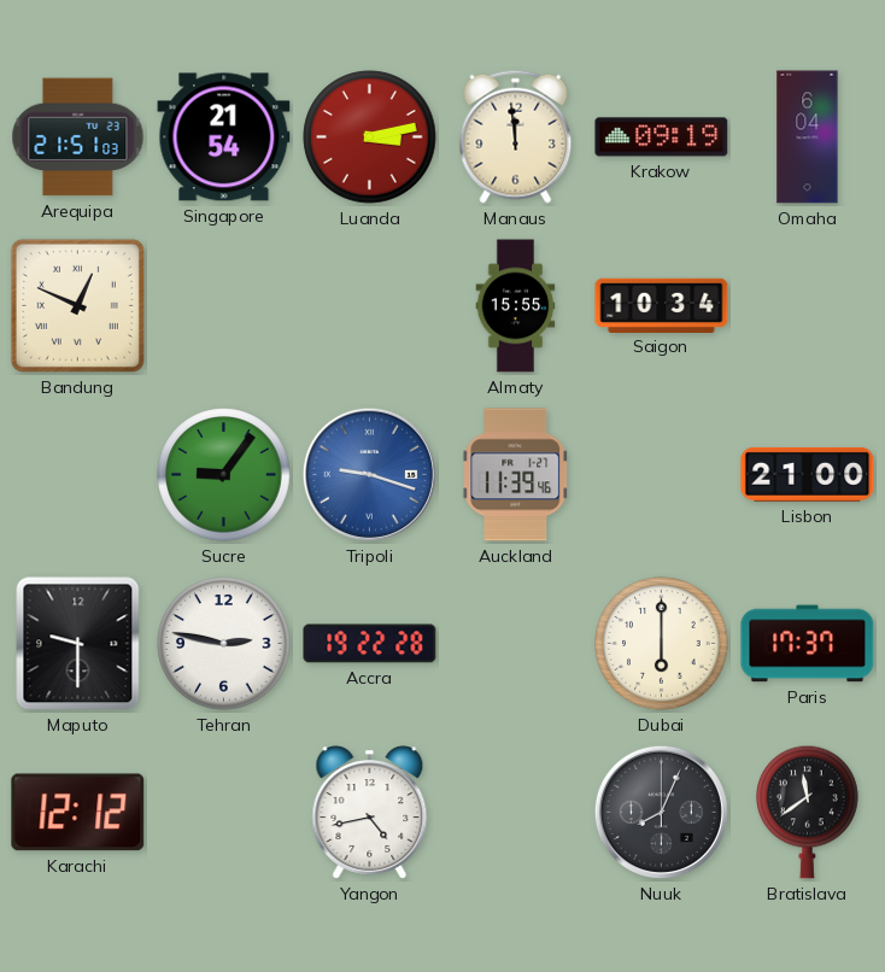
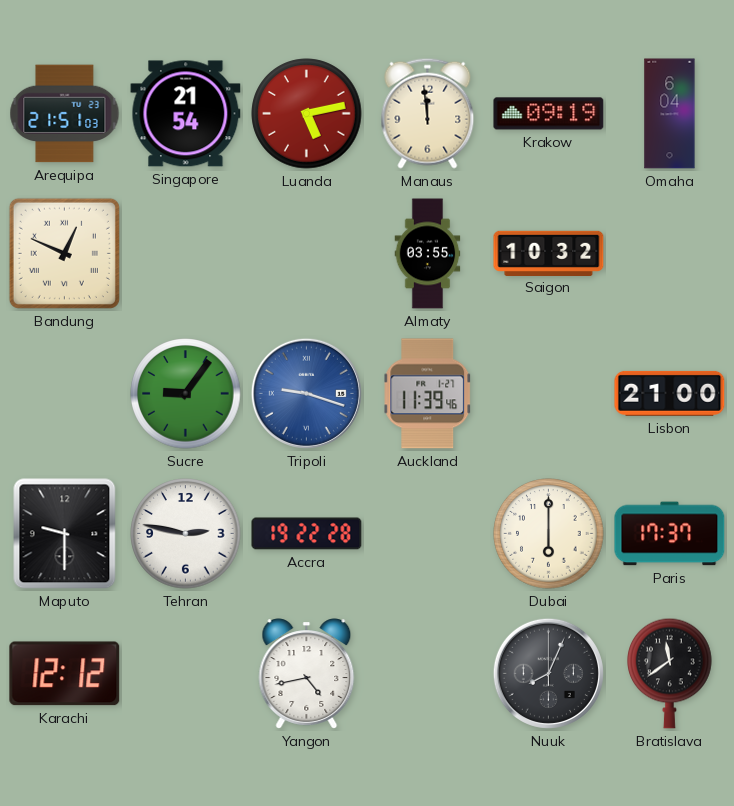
Luanda: 3:13 -> 5:13 (307, 114)
Almaty: 15:55 -> 03:55 (428, 254)
Saigon: 10:34 -> 10:32 (549, 253)
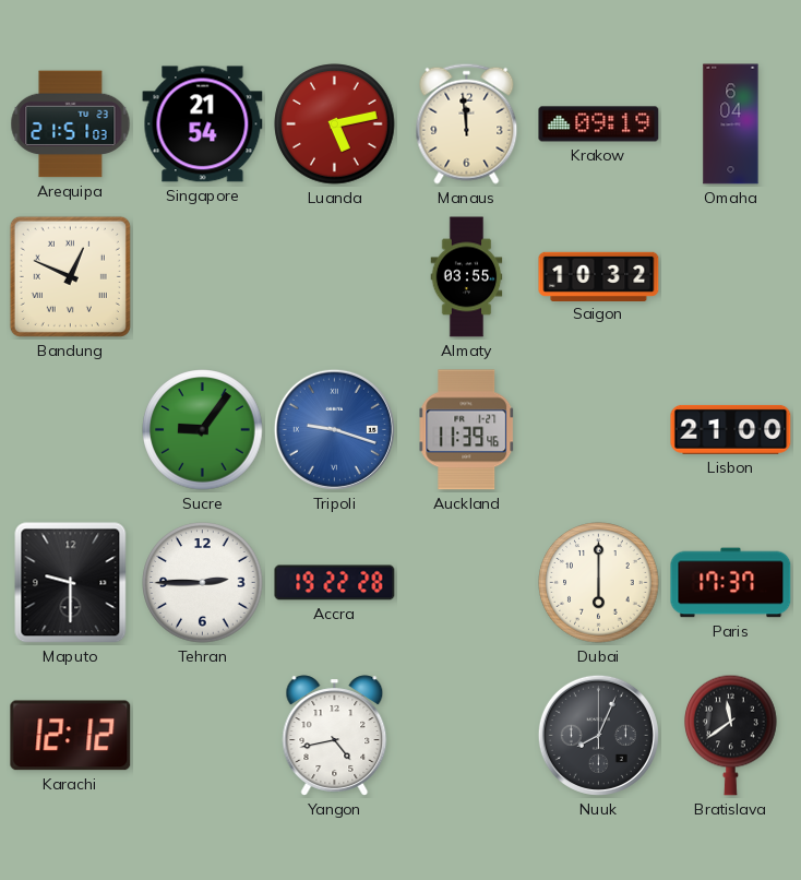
Tehran: 2:47 -> 2:45 (203, 583)
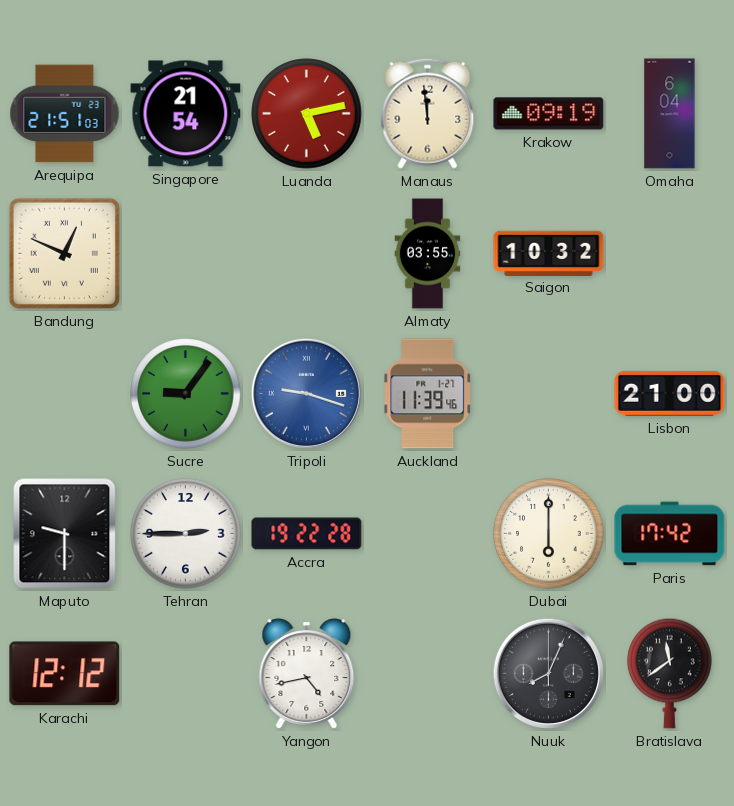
Paris: 17:37 -> 17:42 (670, 534)
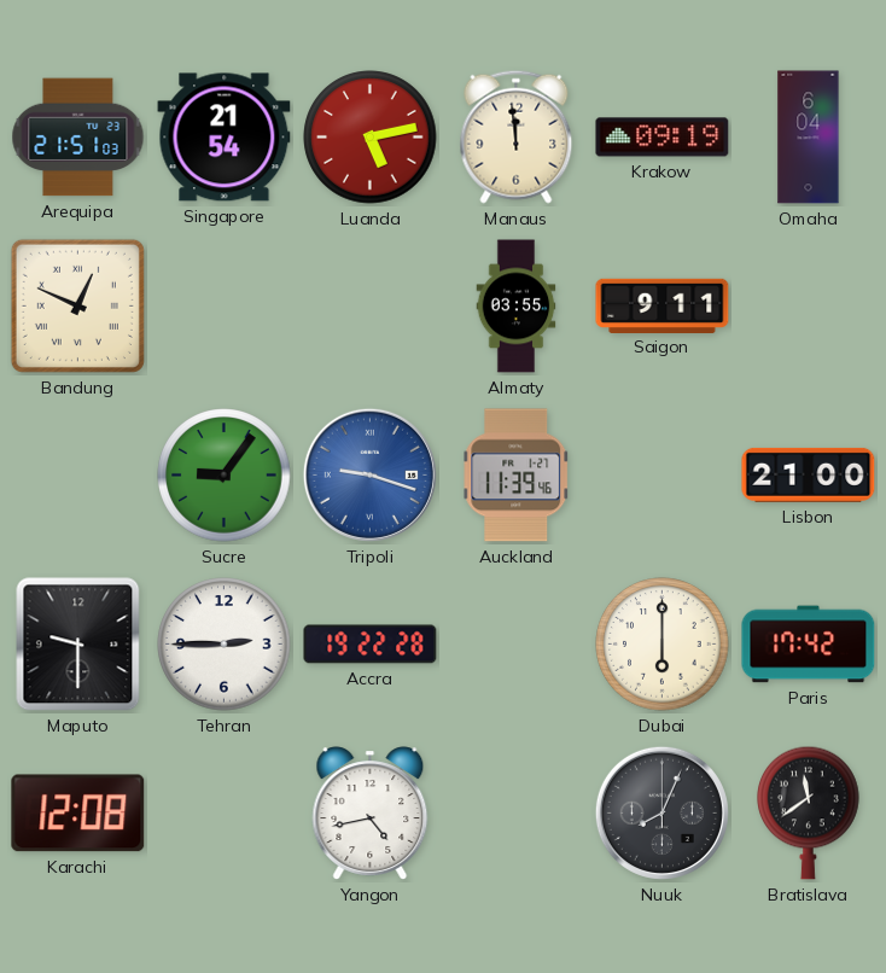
Saigon: 10:32 -> 9:11 (663, 305)
Karachi: 12:12 -> 12:08 (78, 814)
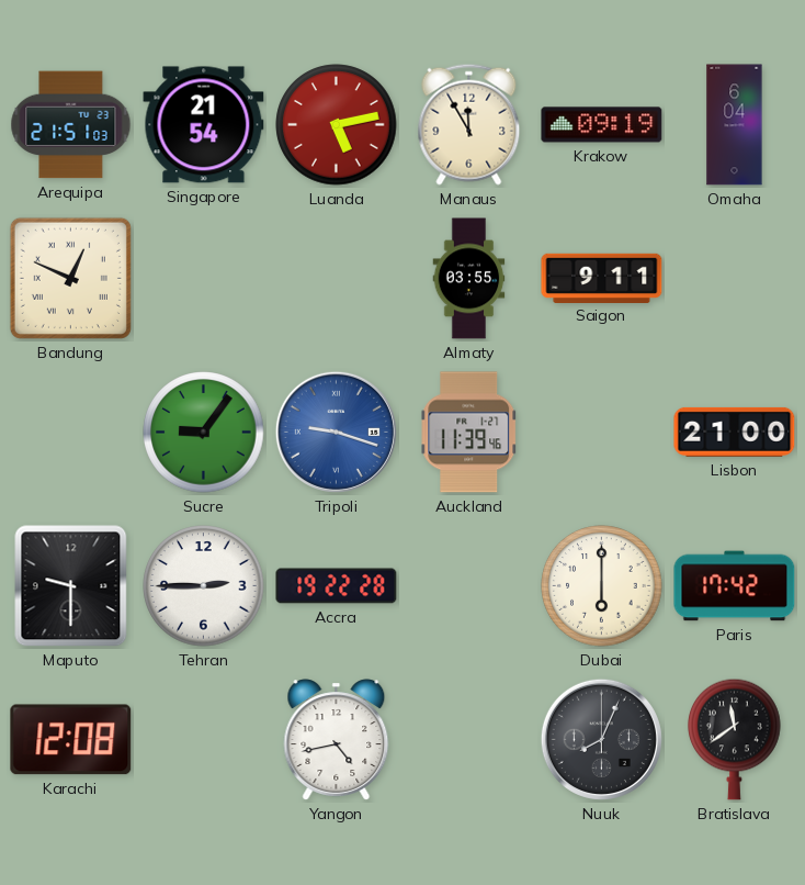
Manaus: 11:59 -> 11:55 (469, 124)
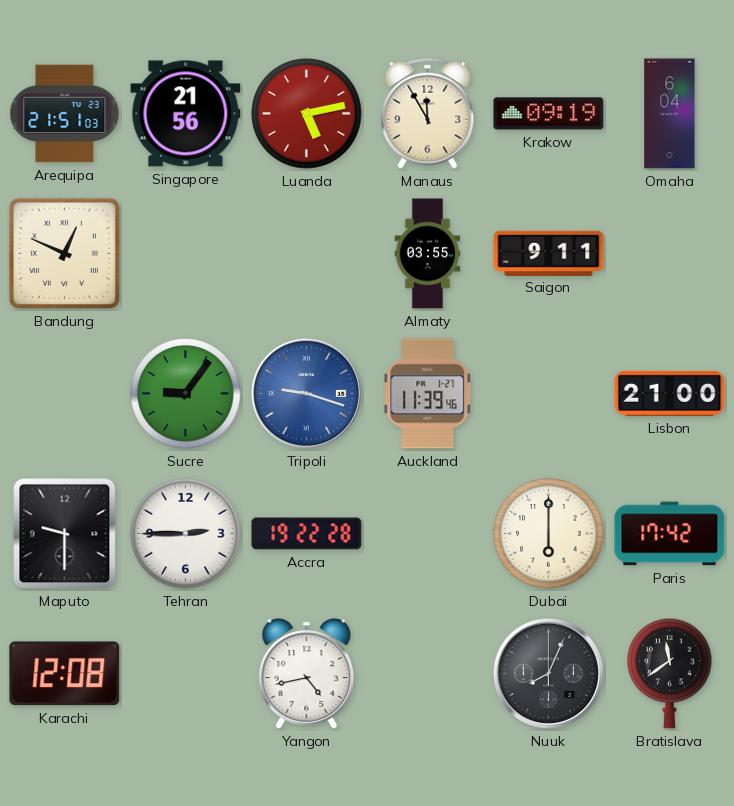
Singapore: 21:54 -> 21:56 (186, 114)
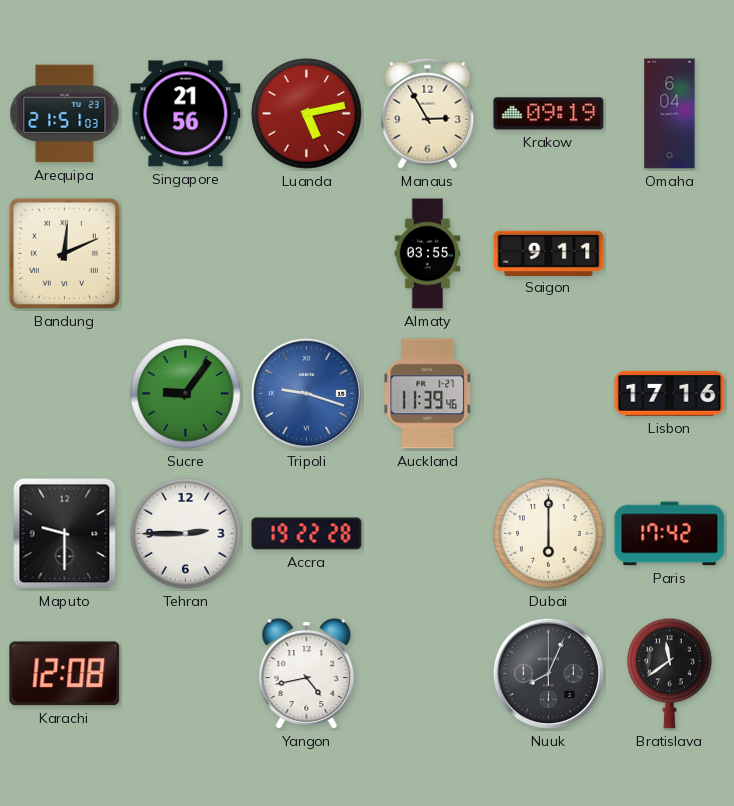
Manaus: 11:55 -> 2:55 (428, 113)
Bandung: 12:49 -> 12:11 (64, 253)
Lisbon: 21:00 -> 17:16 (670, 393)
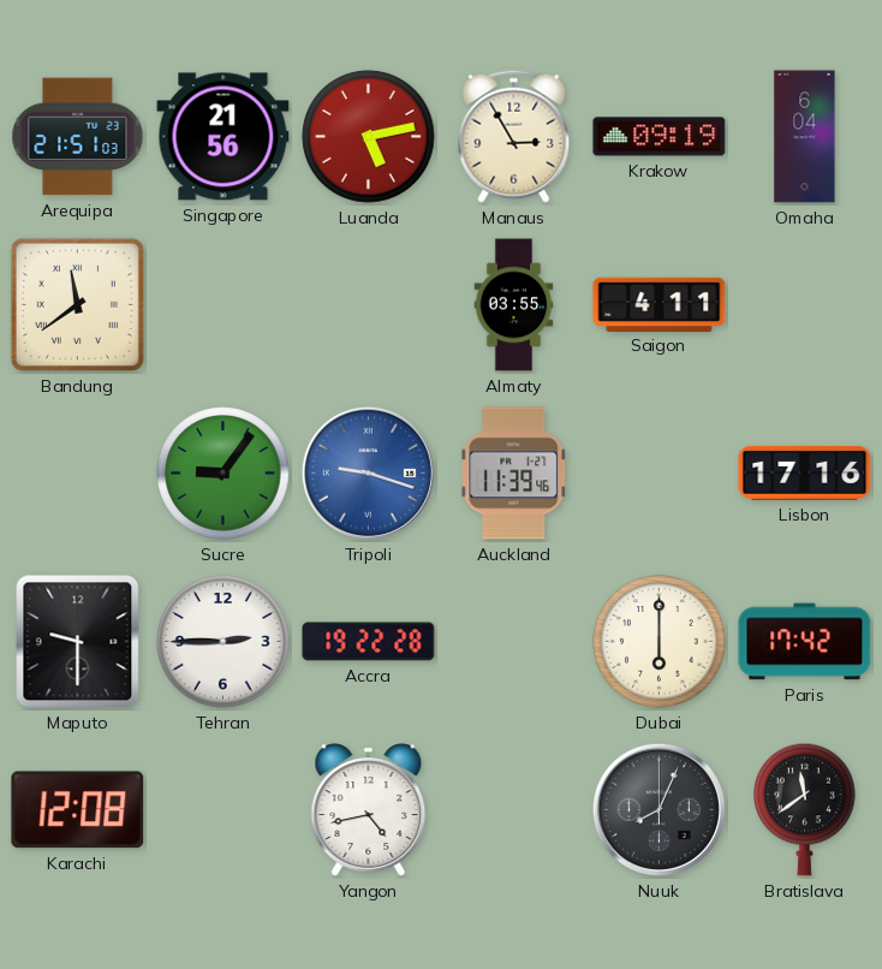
Bandung: 12:11 -> 11:39 (77, 304)
Saigon: 9:11 -> 4:11 (660, 304)
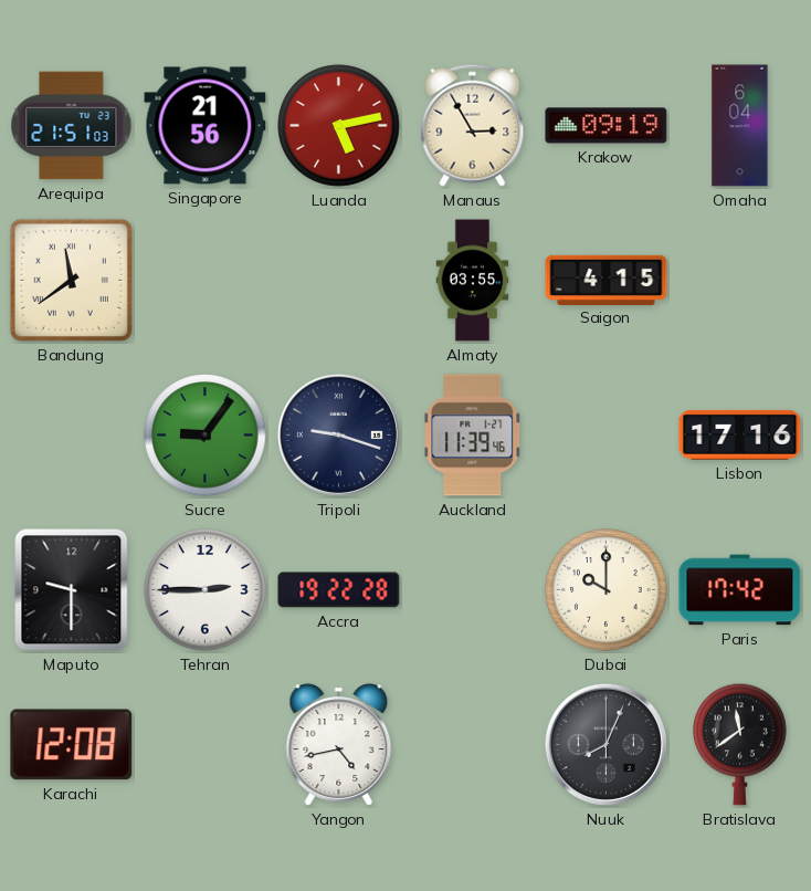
Saigon: 4:11 -> 4:15 (607, 280)
Tripoli dial: blue -> navy (338, 434)
Dubai: 6:00 -> 10:00 (607, 590)
